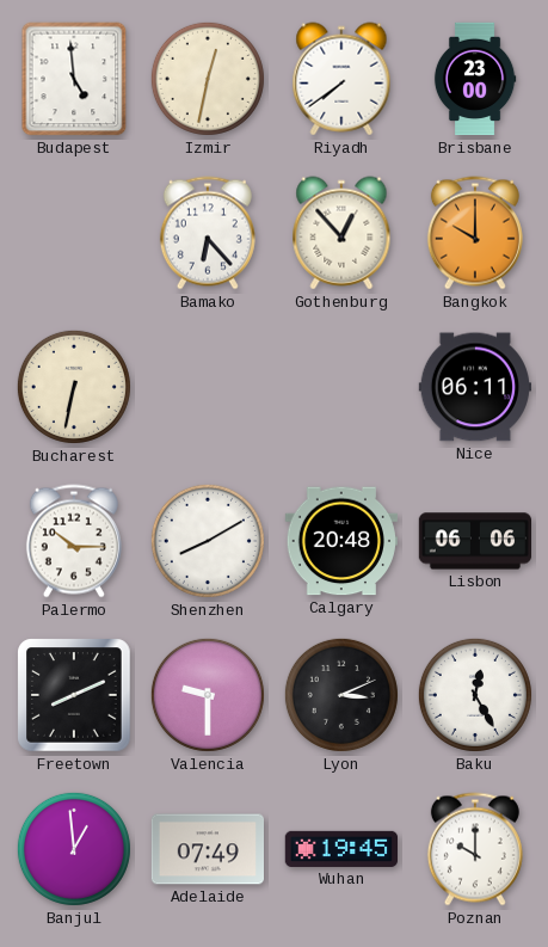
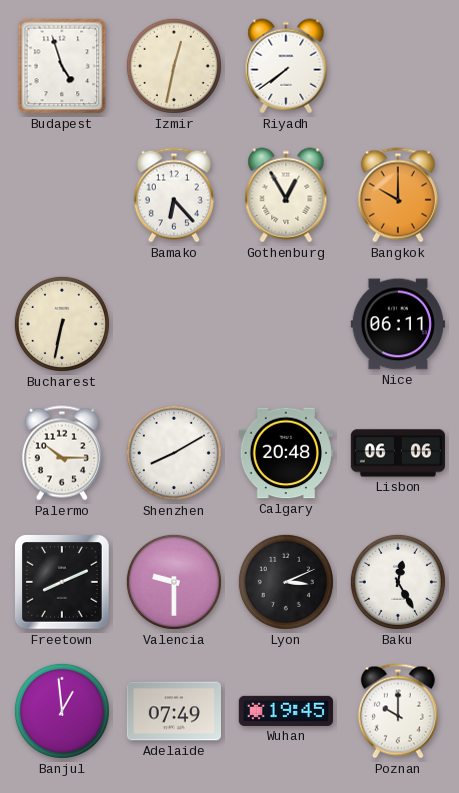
Budapest: 4:59 -> 4:57 (62, 66)
Brisbane: 23:00 -> none (475, 79)
Gothenburg: 12:53 -> 12:55 (286, 195)
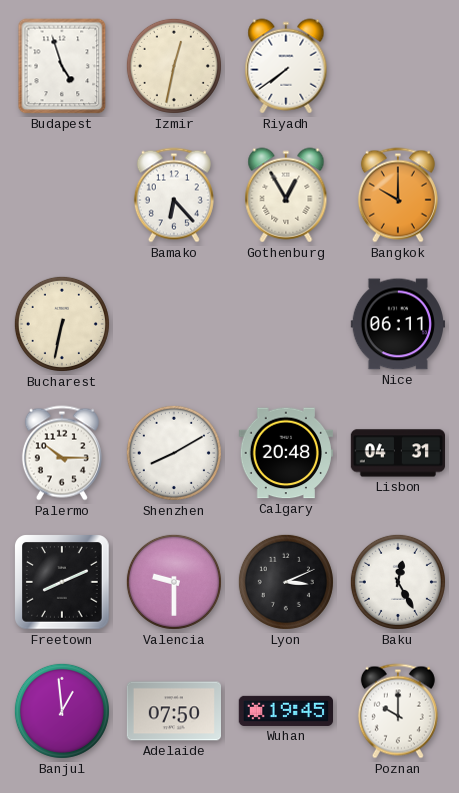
Lisbon: 06:06 -> 04:31 (397, 453)
Adelaide: 07:49 -> 07:50 (173, 711)
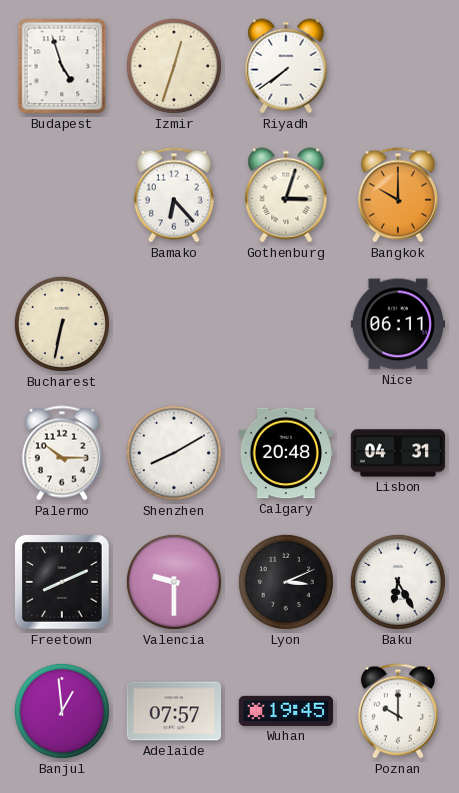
Izmir: 12:32 -> 12:33 (174, 66)
Gothenburg: 12:55 -> 3:03 (286, 195)
Baku: 12:25 -> 6:25 (398, 582)
Adelaide: 07:50 -> 07:57 (173, 711)
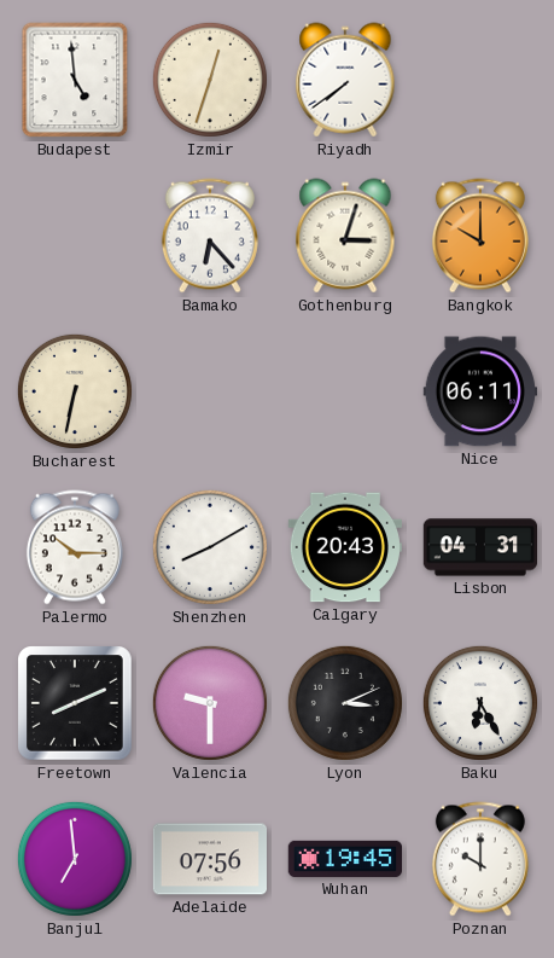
Budapest: 4:57 -> 4:59 (75, 80)
Calgary: 20:48 -> 20:43 (344, 547)
Banjul: 12:59 -> 6:59 (75, 859)
Adelaide: 07:57 -> 07:56 (209, 859)
